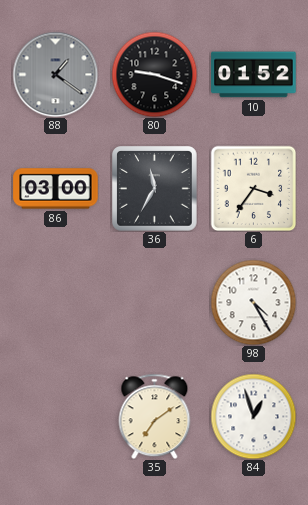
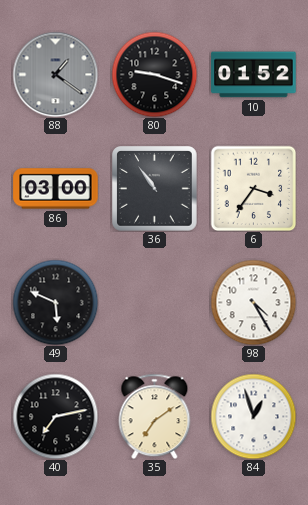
36: 11:35 -> 10:54 (155, 189)
49: none -> 5:49 (55, 302)
40: none -> 7:13 (55, 416)
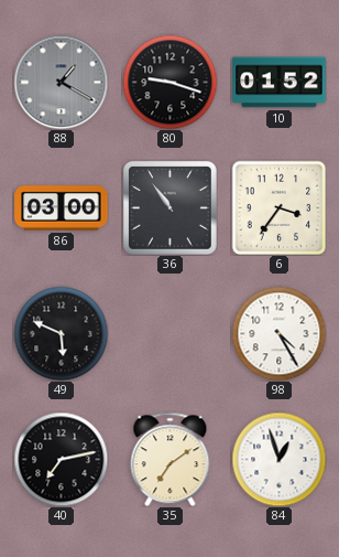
88: 1:21 -> 1:20 (61, 82)
